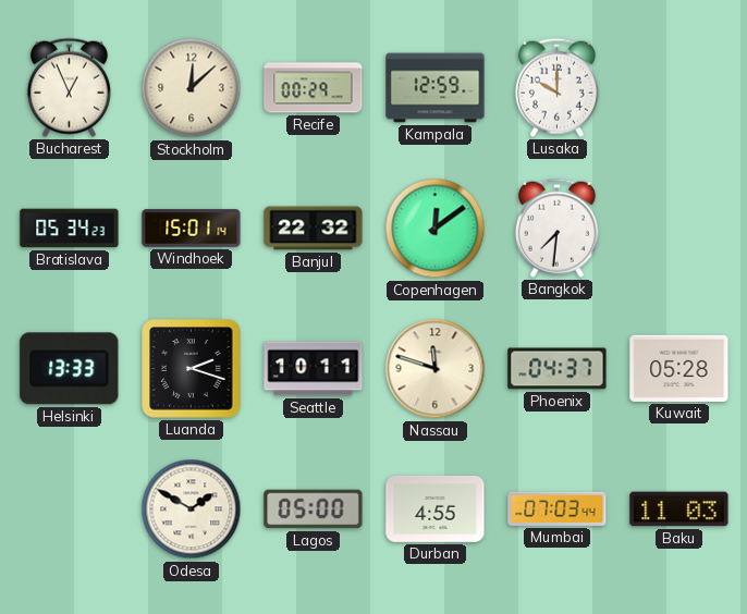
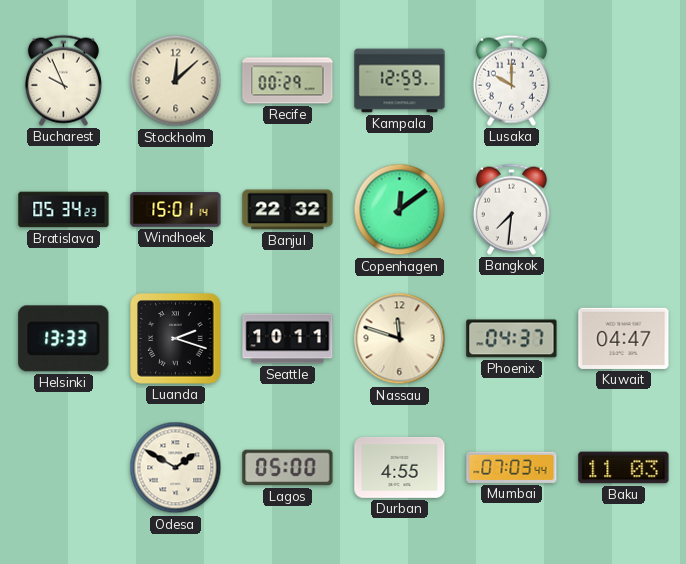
Bucharest: 12:56 -> 9:56 (63, 80)
Kuwait: 05:28 -> 04:47 (624, 338)
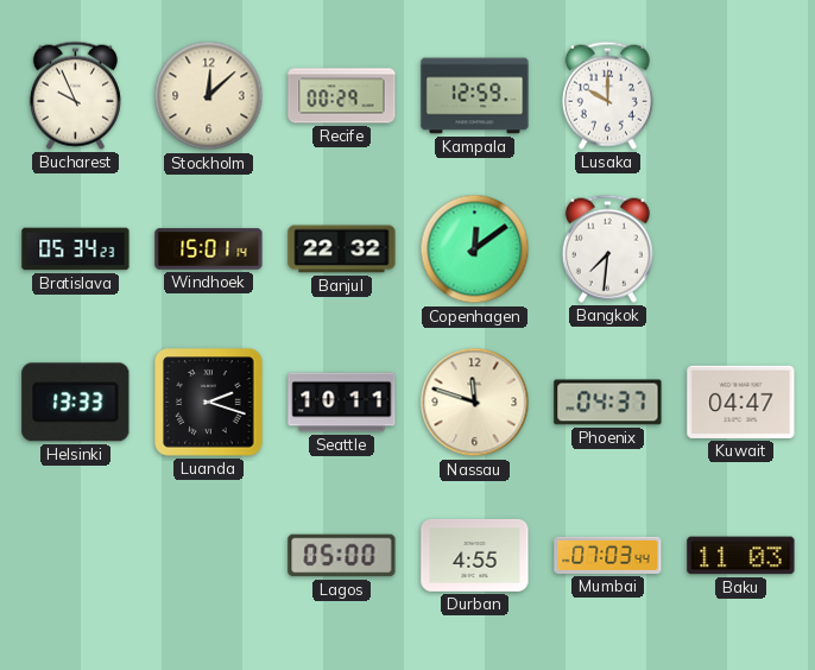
Odesa: 1:50 -> none (176, 468)
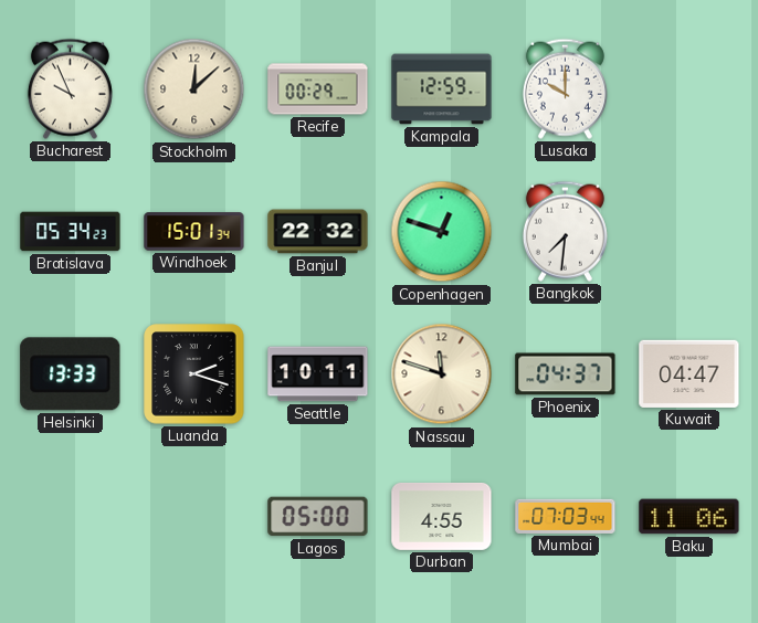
Windhoek: 15:01:14 -> 15:01:34 (194, 232)
Copenhagen: 12:09 -> 12:48 (442, 232)
Baku: 11:03 -> 11:06 (689, 517)
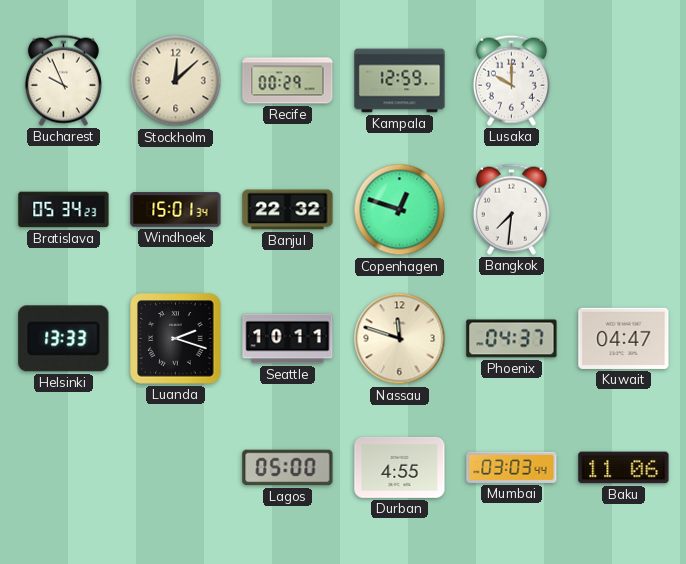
Mumbai: 07:03 -> 03:03 (512, 467)
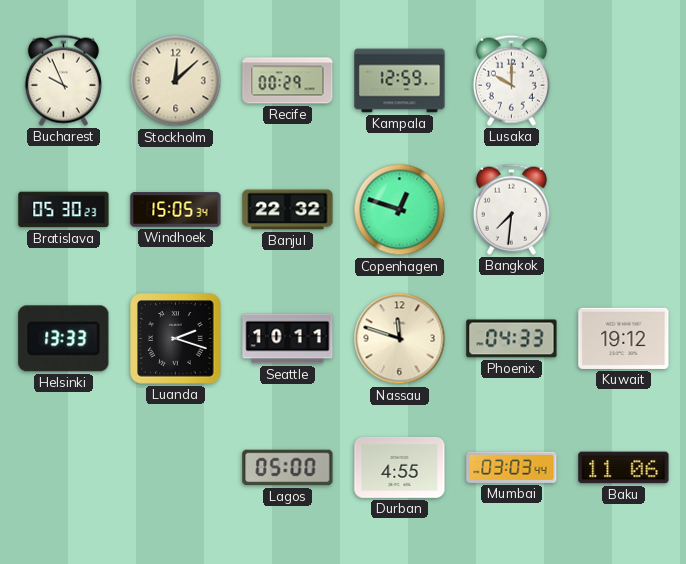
Bratislava: 05:34 -> 05:30 (64, 210)
Windhoek: 15:01 -> 15:05 (176, 210)
Phoenix: 04:37 -> 04:33 (512, 339)
Kuwait: 04:47 -> 19:12 (624, 338)
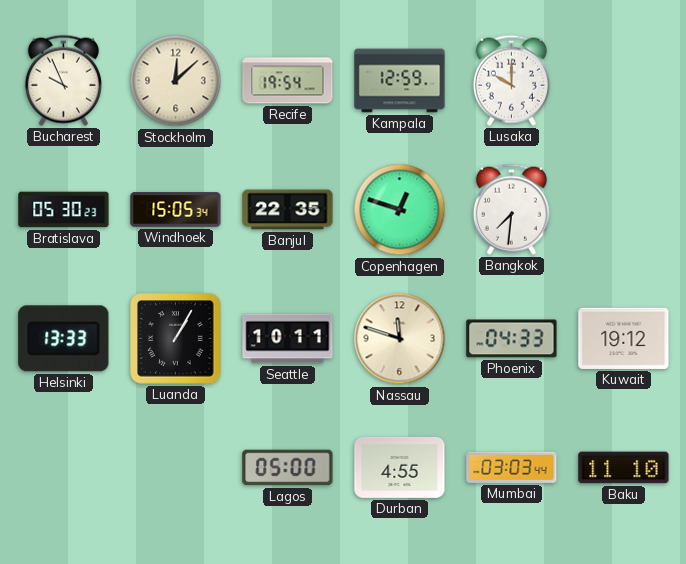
Recife: 00:29 -> 19:54 (288, 81)
Banjul: 22:32 -> 22:35 (288, 210)
Luanda: 2:18 -> 1:05 (176, 339)
Baku: 11:06 -> 11:10 (624, 468)
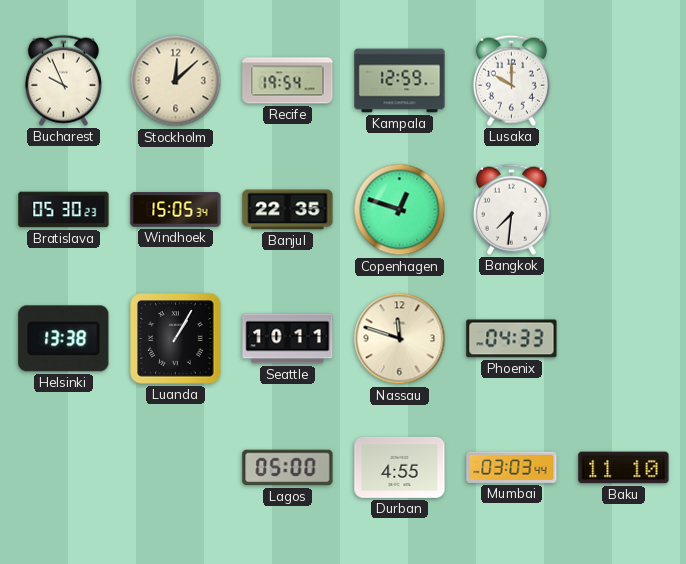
Helsinki: 13:33 -> 13:38 (64, 339)
Kuwait: 19:12 -> none (624, 338)
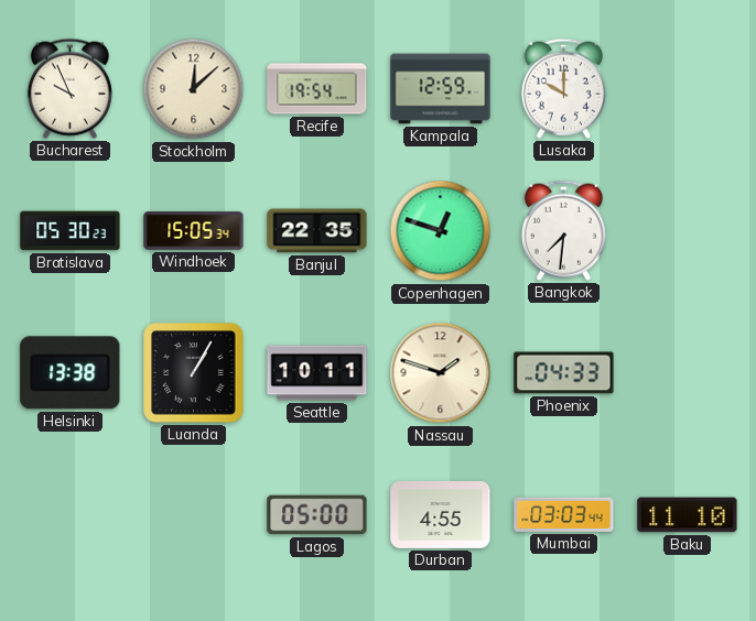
Nassau: 11:48 -> 1:48 (441, 373)
